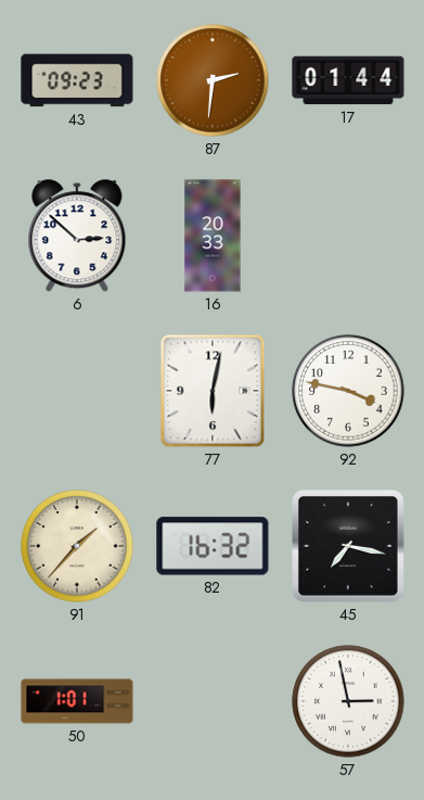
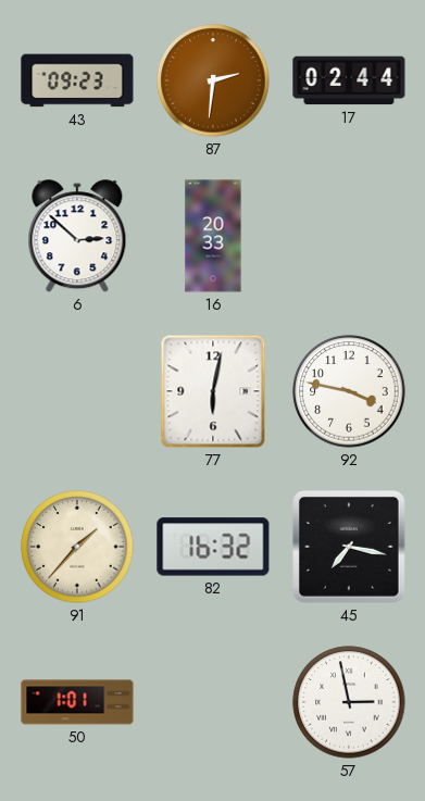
17: 01:44 -> 02:44 (349, 80)
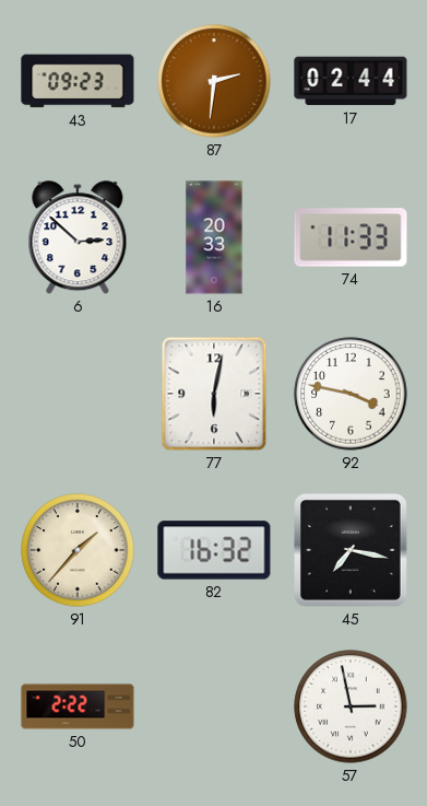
74: none -> 11:33 (351, 237)
50: 1:01 -> 2:22 (78, 706)
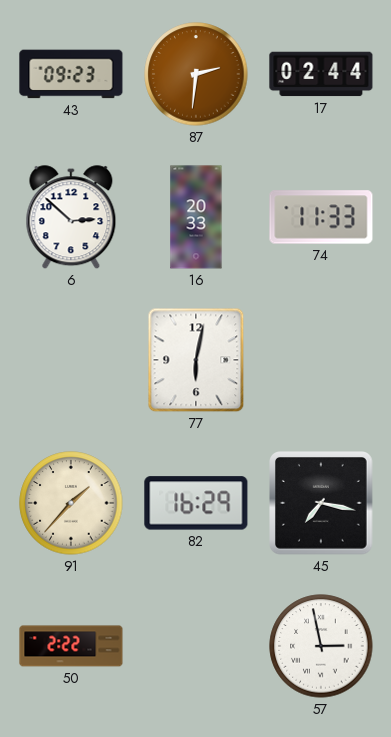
92: 3:47 -> none (351, 394)
82: 16:32 -> 16:29 (196, 503)
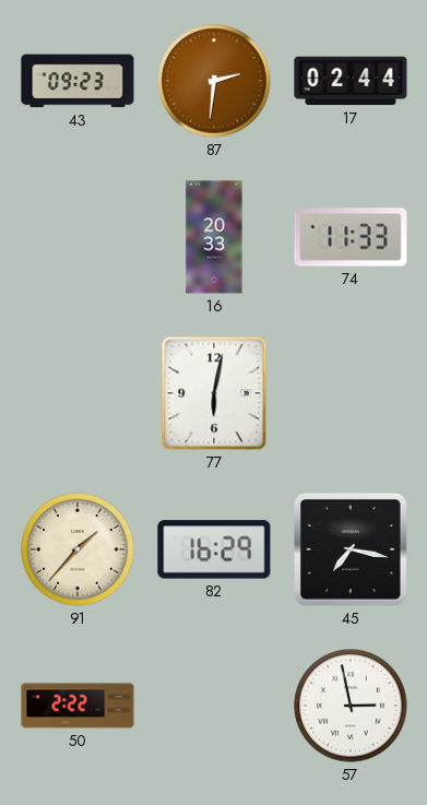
6: 2:52 -> none (71, 218)
